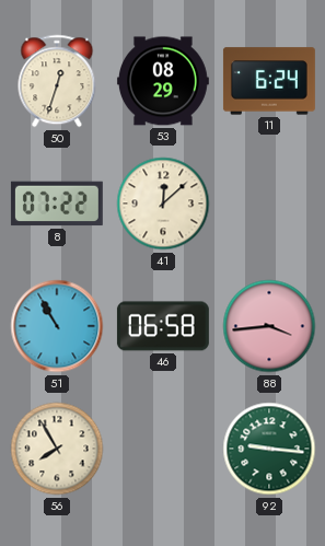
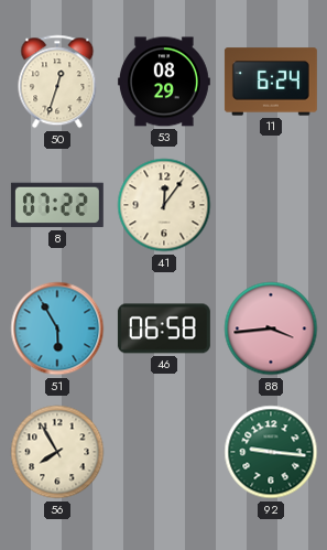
41: 12:08 -> 12:06 (164, 205)
51: 10:55 -> 5:55 (57, 328)
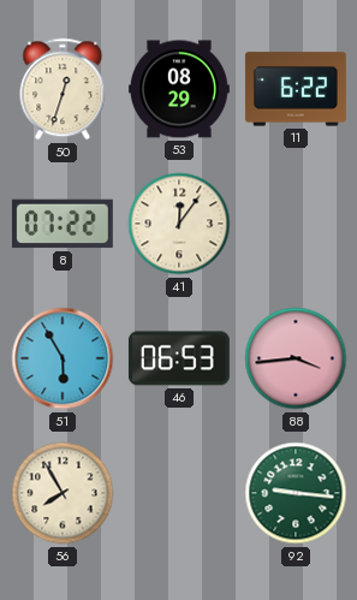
11: 6:24 -> 6:22 (296, 89)
46: 06:58 -> 06:53 (179, 358)
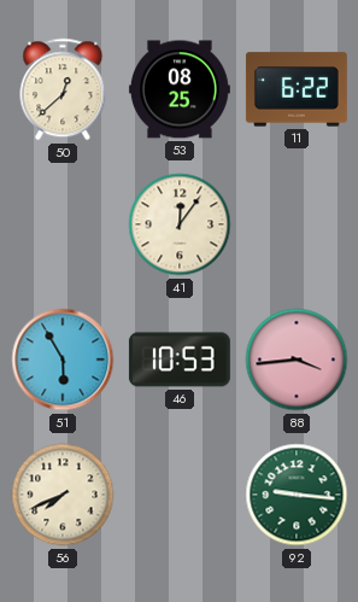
50: 12:33 -> 12:38 (63, 89)
53: 08:29 -> 08:25 (180, 89)
8: 07:22 -> none (63, 224)
46: 06:53 -> 10:53 (180, 360)
56: 7:55 -> 7:41 (63, 495)
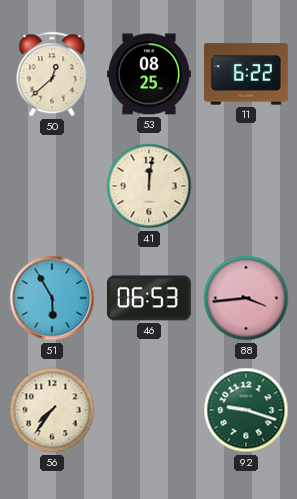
41: 12:06 -> 12:01 (149, 186)
46: 10:53 -> 06:53 (149, 298)
56: 7:41 -> 7:36 (52, 410)
92: 9:16 -> 9:18 (246, 410)
